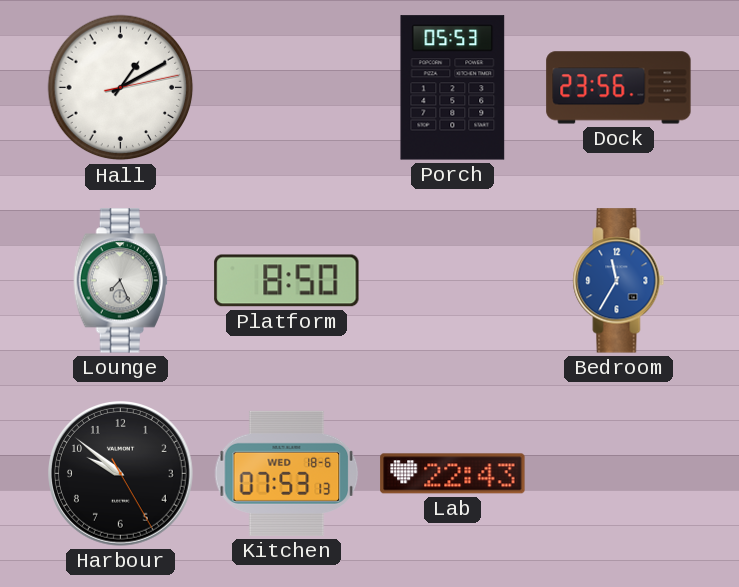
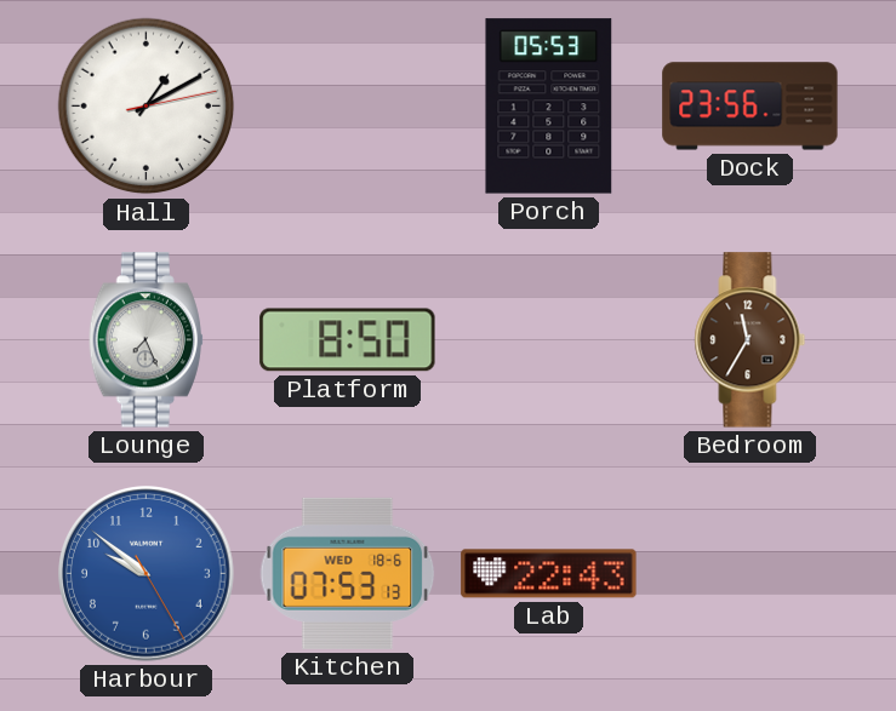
Bedroom dial: blue -> brown (751, 340)
Harbour dial: black -> blue (147, 574)
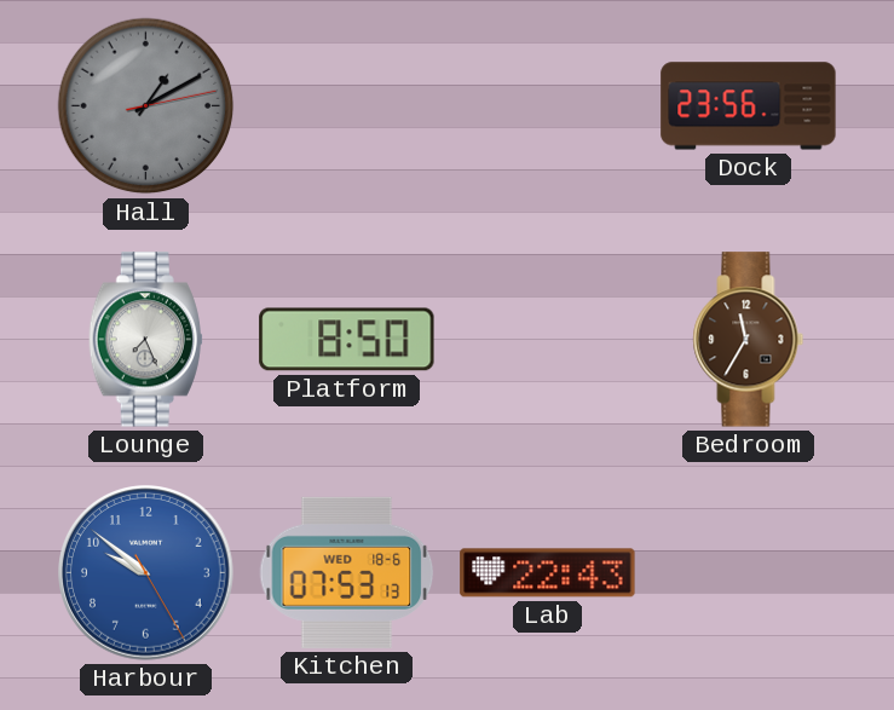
Hall dial: white -> grey (146, 106)
Porch: 05:53 -> none (549, 107)
